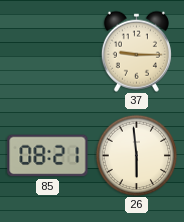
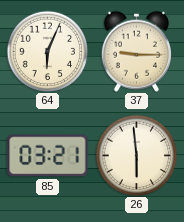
64: none -> 6:04 (47, 51)
85: 08:21 -> 03:21 (48, 156)
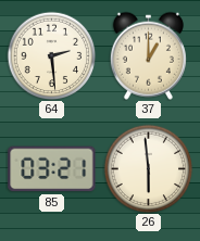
64: 6:04 -> 2:29 (51, 55)
37: 9:15 -> 1:00 (148, 55)
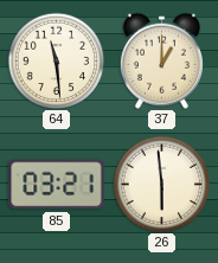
64: 2:29 -> 11:29 (56, 60)
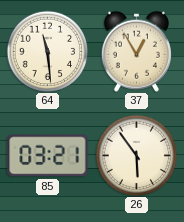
37: 1:00 -> 12:55 (136, 51)
26: 5:59 -> 5:54 (136, 155)
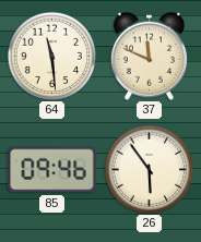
37: 12:55 -> 11:49 (149, 56)
85: 03:21 -> 09:46 (52, 170)
